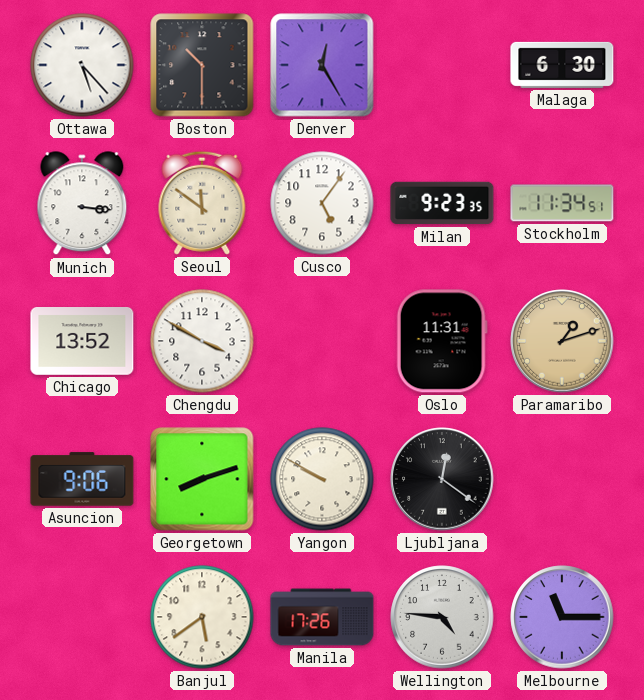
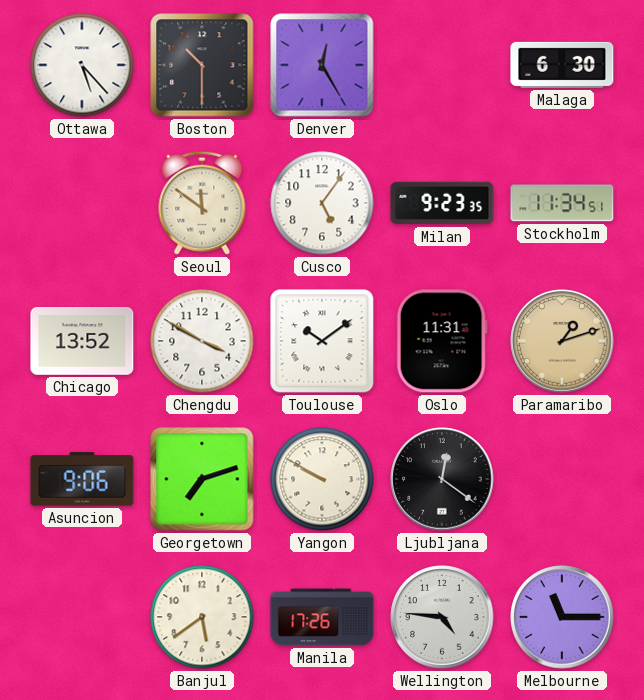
Munich: 3:16 -> none (82, 204)
Toulouse: none -> 10:09 (322, 341)
Georgetown: 8:12 -> 7:12 (202, 479)
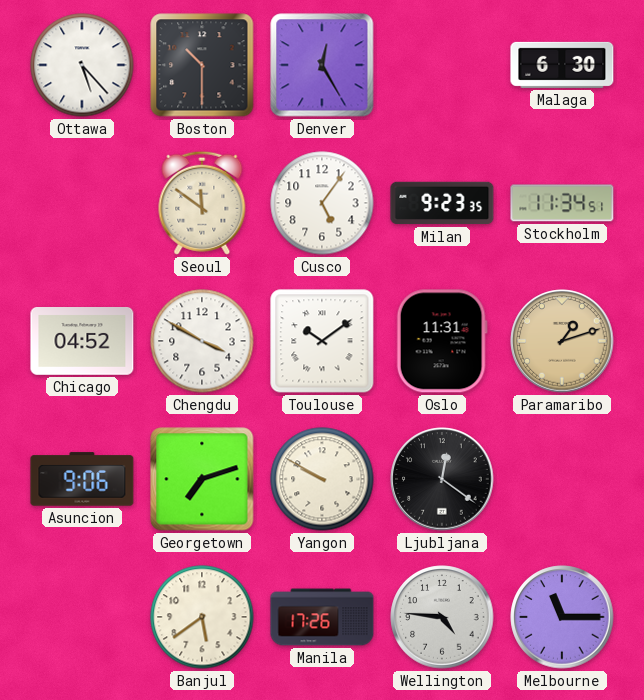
Chicago: 13:52 -> 04:52 (82, 342)
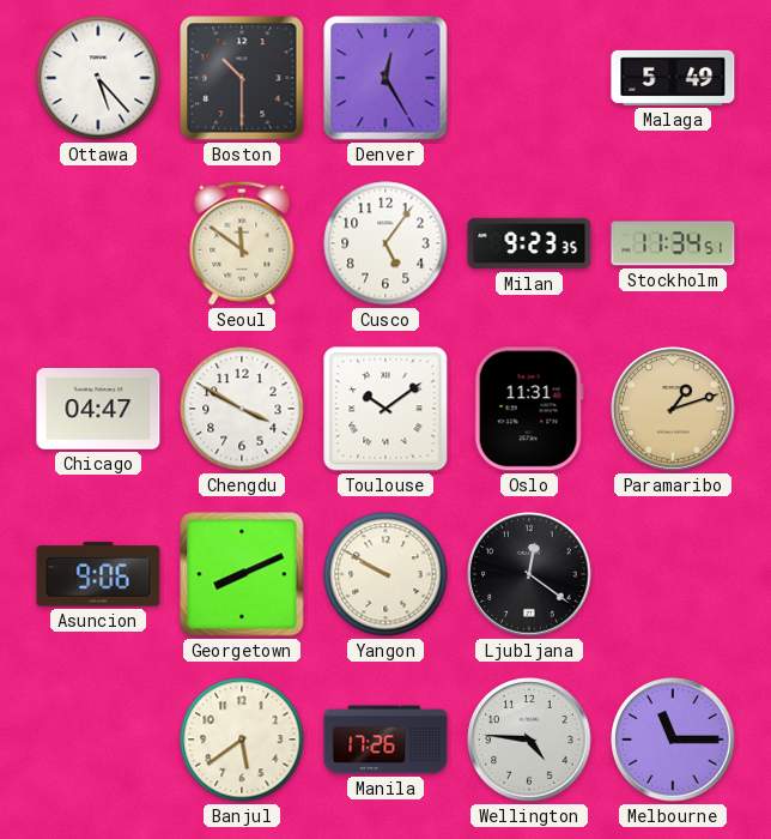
Malaga: 6:30 -> 5:49 (673, 78)
Chicago: 04:52 -> 04:47 (98, 410)
Georgetown: 7:12 -> 8:11 (242, 574)
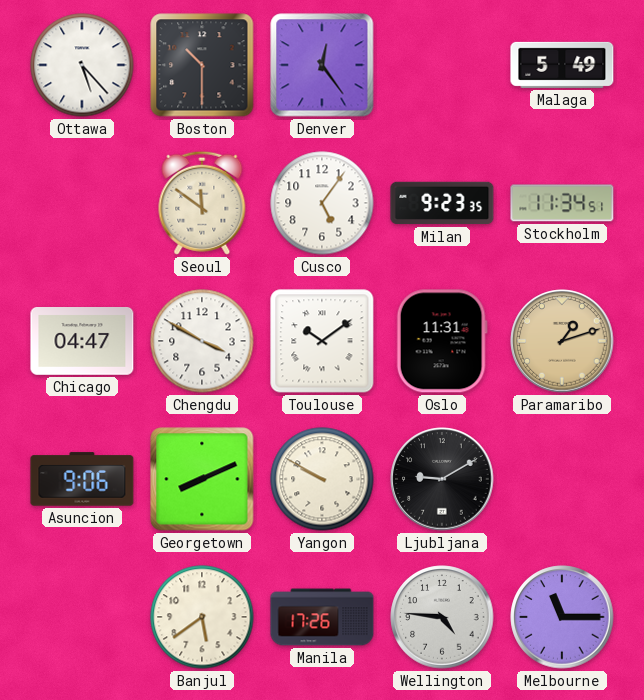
Denver: 12:25 -> 12:24 (322, 65)
Ljubljana: 12:21 -> 9:10 (442, 479)
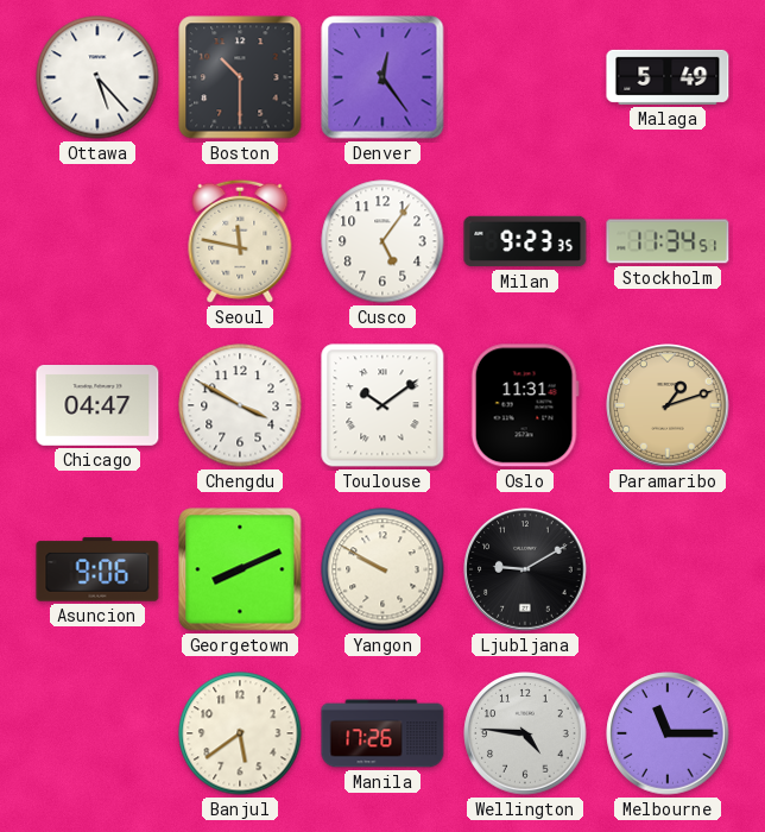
Seoul: 11:51 -> 11:47 (240, 241)
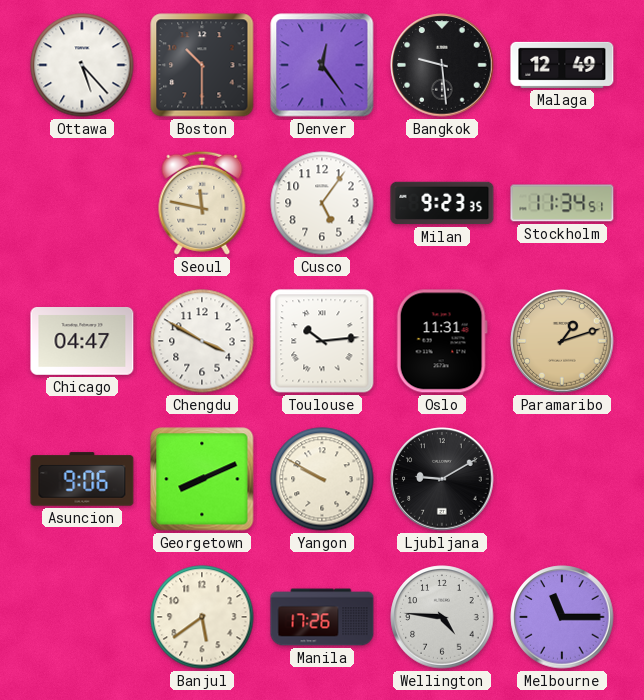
Bangkok: none -> 9:29 (442, 65)
Malaga: 5:49 -> 12:49 (562, 65)
Toulouse: 10:09 -> 10:14 (322, 341)
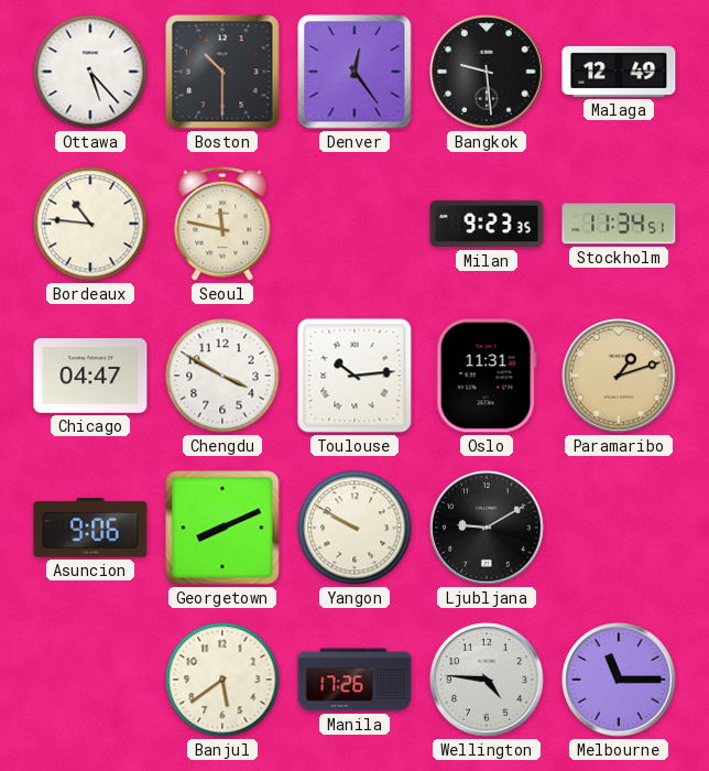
Bordeaux: none -> 10:46 (90, 224)
Cusco: 5:06 -> none (322, 203)
